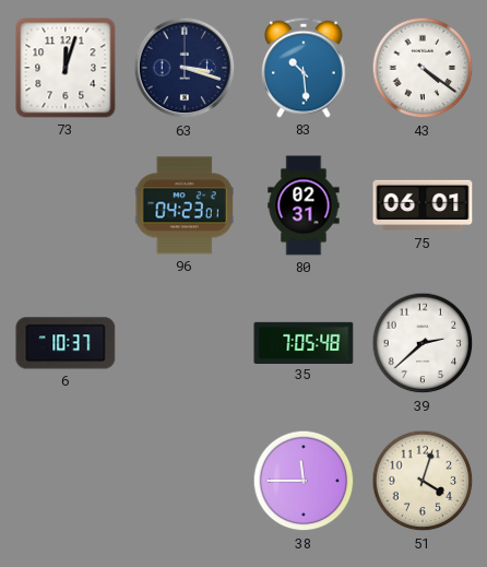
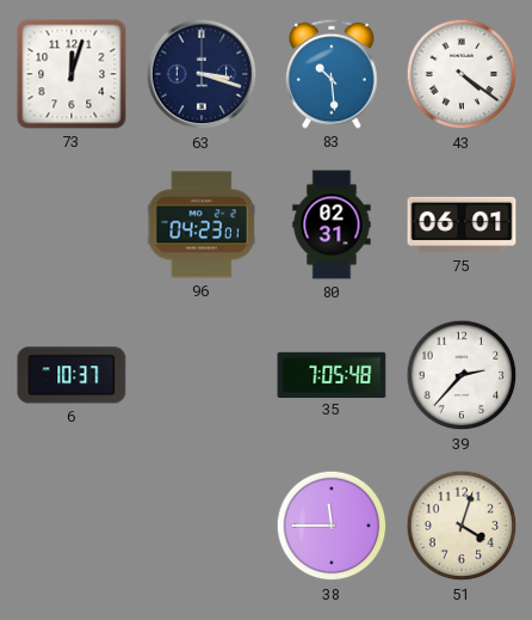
39: 2:38 -> 2:37 (462, 375)
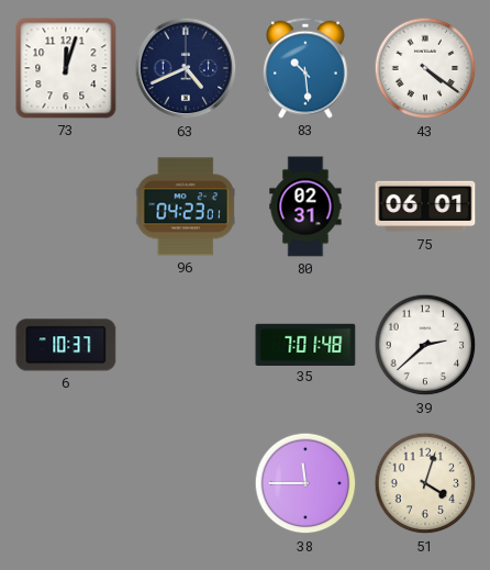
63: 3:18 -> 4:41 (186, 68)
35: 7:05 -> 7:01 (305, 344)
39: 2:37 -> 2:38 (425, 345)
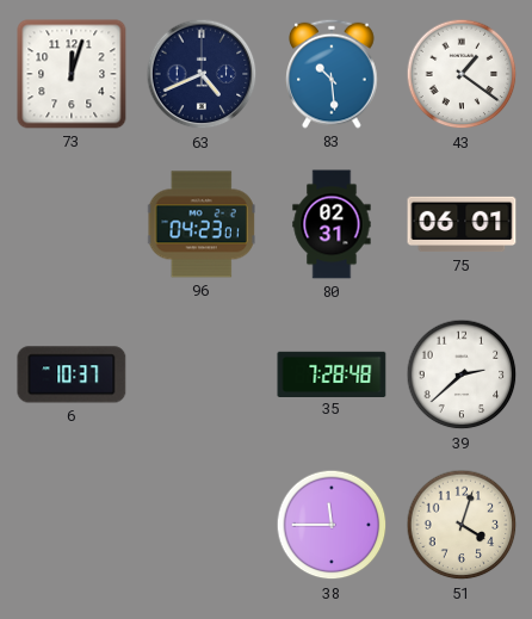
43: 4:21 -> 1:21 (462, 74)
35: 7:01 -> 7:28 (332, 373)
